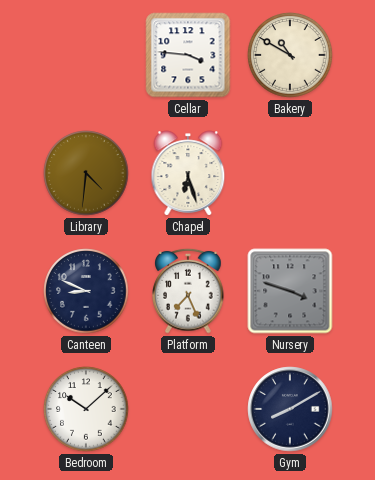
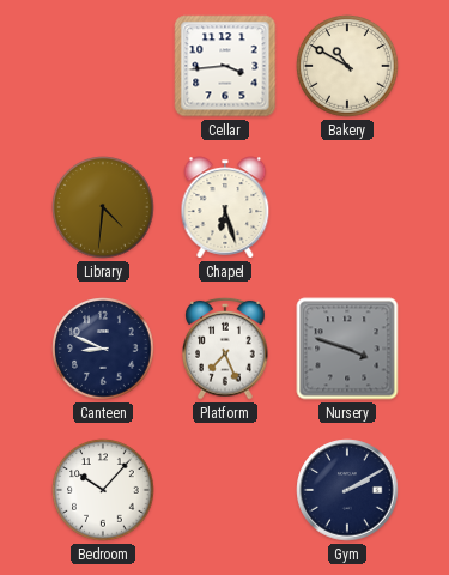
Cellar: 3:46 -> 3:44 (225, 66)
Bedroom: 10:08 -> 10:07 (103, 490)
Gym: 8:10 -> 2:10 (347, 490)
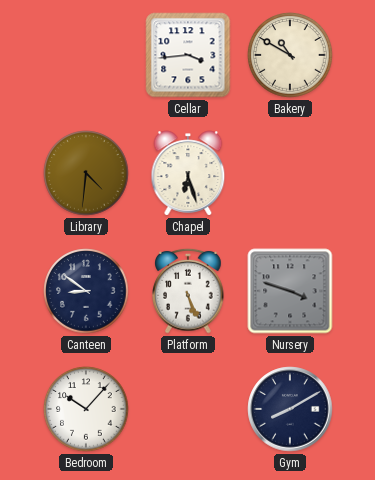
Canteen: 8:49 -> 8:51 (86, 291)
Platform: 7:26 -> 5:26 (188, 291)
Gym: 2:10 -> 8:10 (290, 409)
